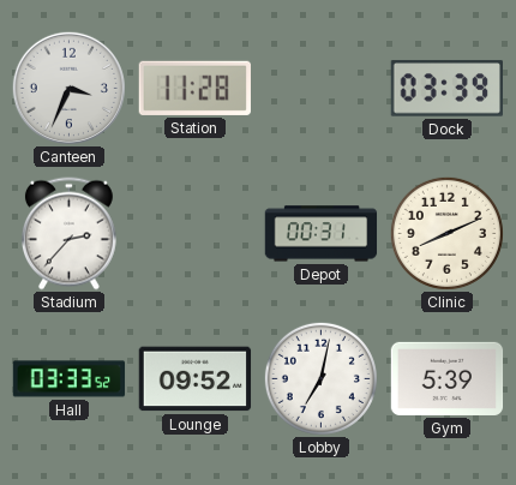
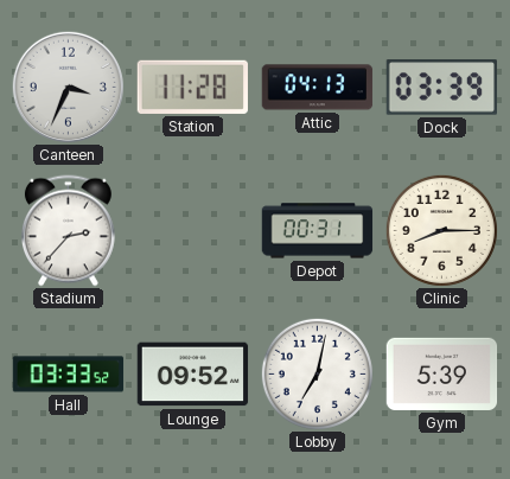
Attic: none -> 04:13 (318, 88)
Clinic: 8:11 -> 8:15 (441, 230)
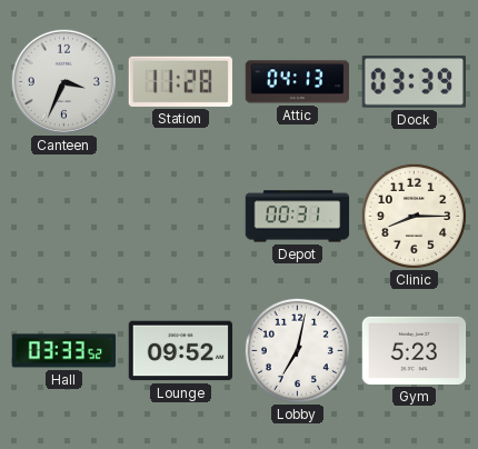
Stadium: 2:37 -> none (68, 231)
Gym: 5:39 -> 5:23 (415, 350)
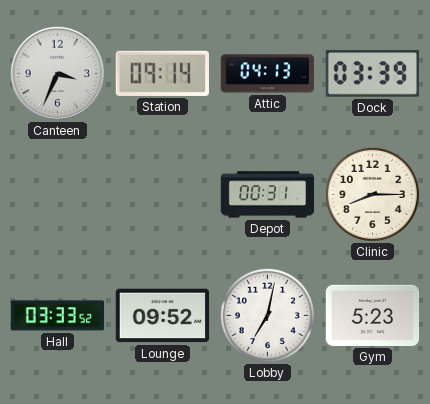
Station: 11:28 -> 09:14 (162, 73)
